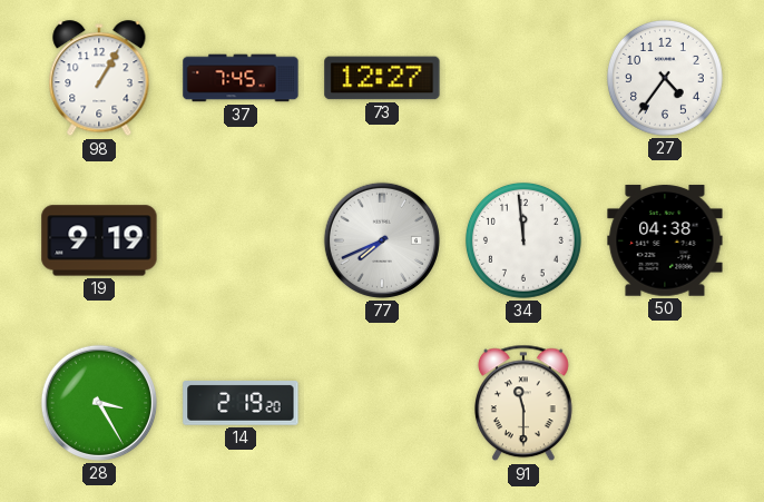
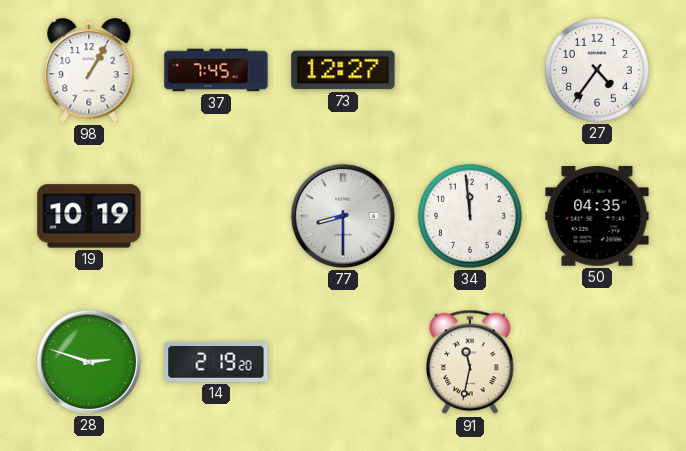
19: 9:19 -> 10:19 (89, 216)
77: 7:41 -> 8:30 (343, 216)
50: 04:38 -> 04:35 (597, 216)
28: 3:25 -> 2:48 (89, 362)
91: 11:30 -> 11:32 (470, 362)
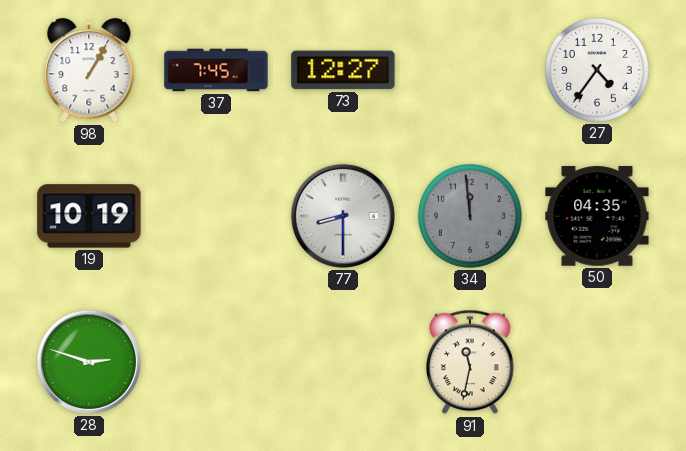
34 dial: white -> grey (470, 216)
14: 2:19 -> none (216, 363)
